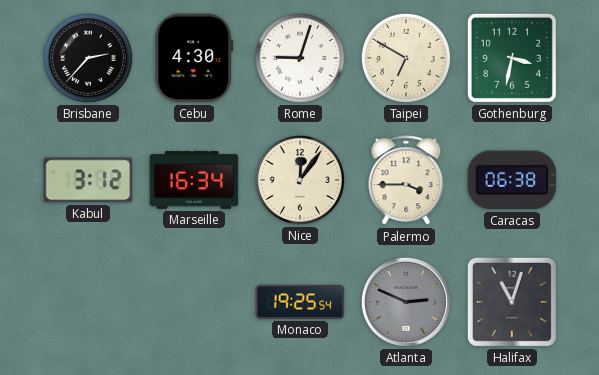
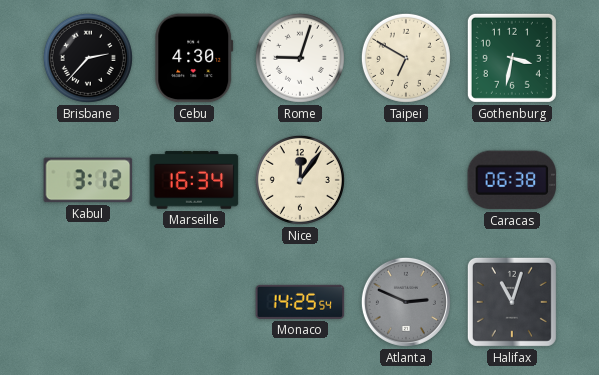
Palermo: 3:45 -> none (406, 181)
Monaco: 19:25 -> 14:25 (300, 302)
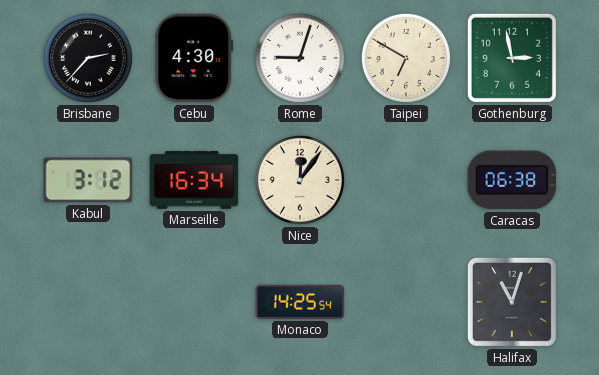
Gothenburg: 3:32 -> 2:58 (512, 58)
Atlanta: 2:49 -> none (406, 302)
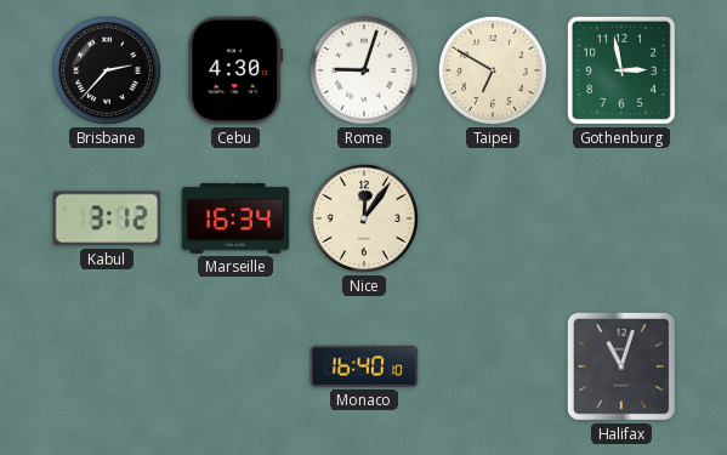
Caracas: 06:38 -> none (512, 180)
Monaco: 14:25 -> 16:40 (364, 366)
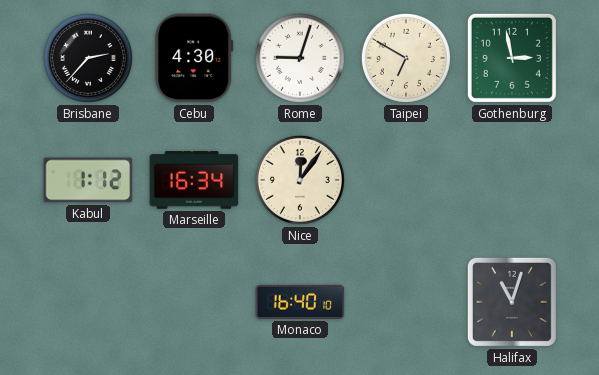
Kabul: 3:12 -> 1:12 (88, 180)
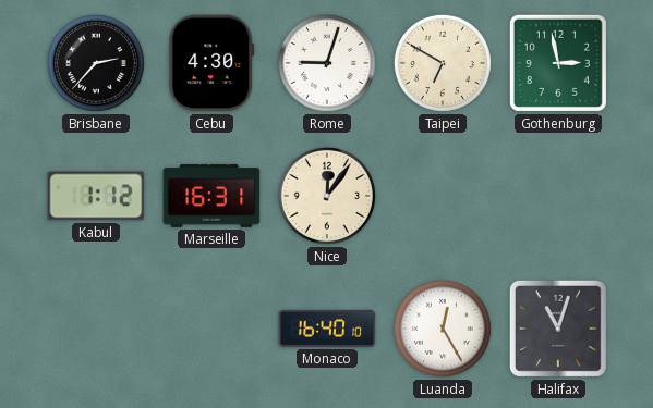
Marseille: 16:34 -> 16:31 (211, 196)
Luanda: none -> 12:25 (443, 329)
